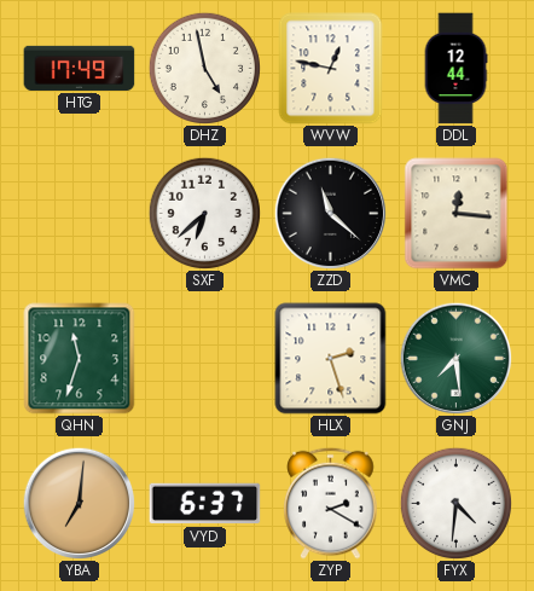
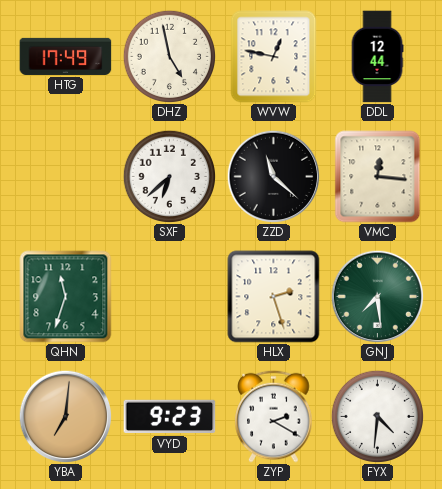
VYD: 6:37 -> 9:23 (170, 417)
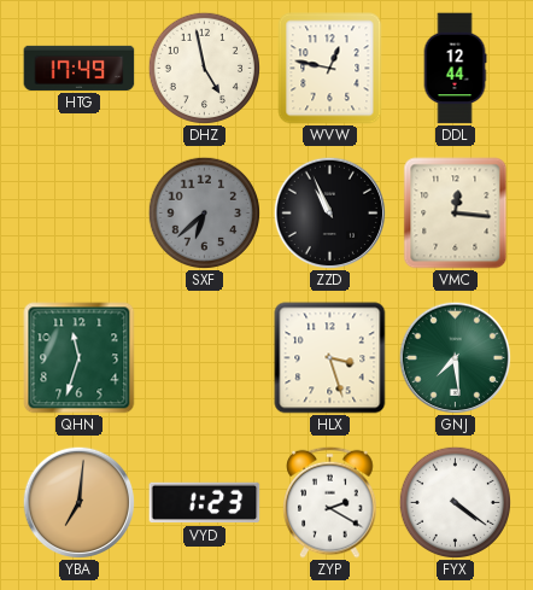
SXF dial: white -> grey (204, 212)
ZZD: 11:22 -> 10:56 (329, 212)
HLX: 2:27 -> 3:27 (330, 358)
VYD: 9:23 -> 1:23 (205, 503)
FYX: 4:31 -> 4:21 (455, 502)
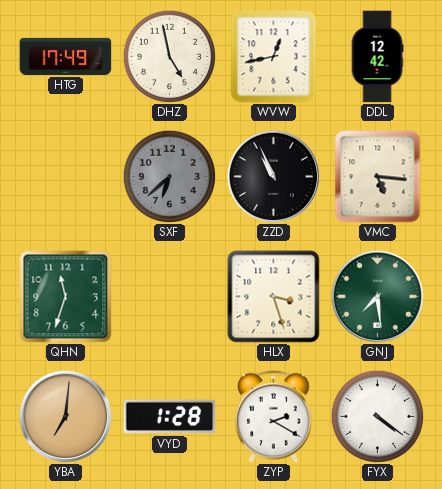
WVW: 12:47 -> 12:43 (274, 57)
DDL: 12:44 -> 12:42 (377, 57)
VMC: 12:16 -> 5:16 (378, 177)
VYD: 1:23 -> 1:28 (170, 417)
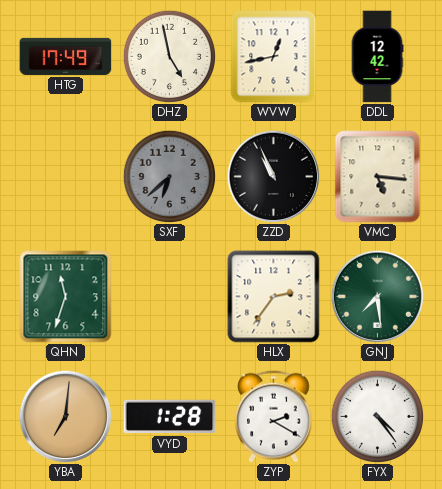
HLX: 3:27 -> 2:36 (274, 297)
FYX: 4:21 -> 4:24 (377, 416)
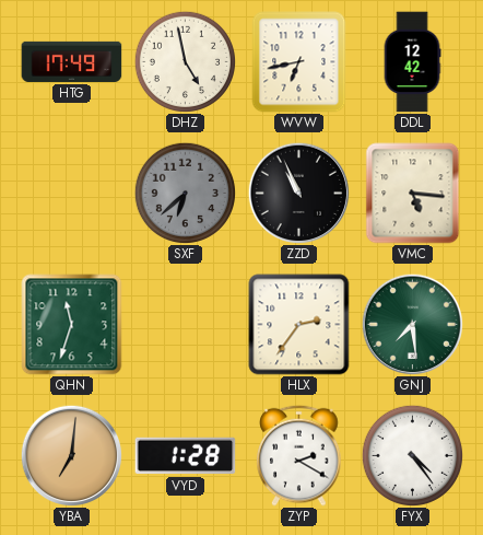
WVW: 12:43 -> 6:43 (299, 62)
